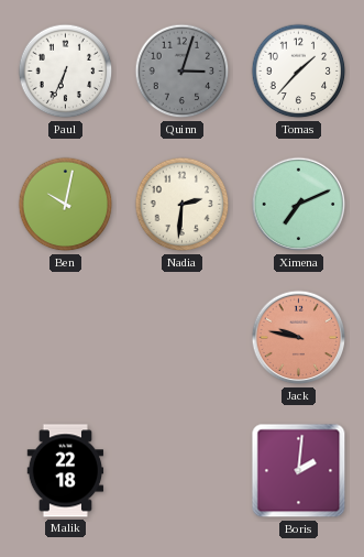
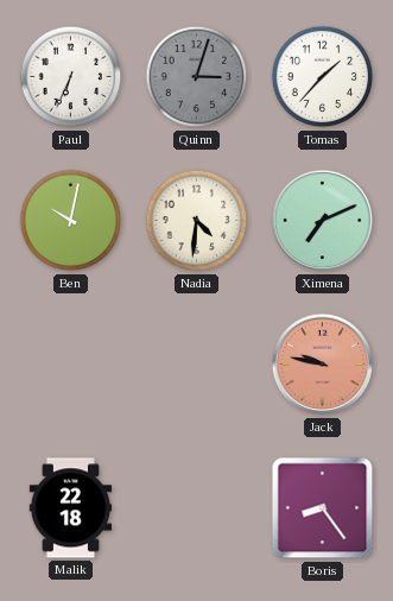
Nadia: 2:31 -> 4:31 (197, 221)
Boris: 2:01 -> 8:24 (323, 508)
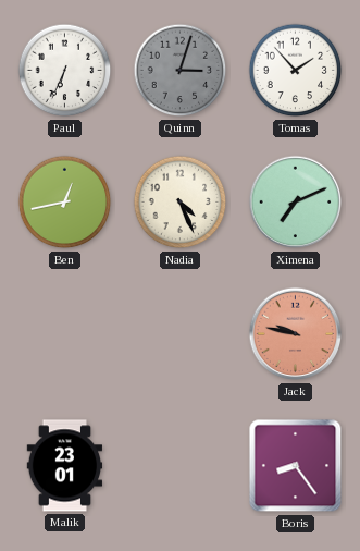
Tomas: 1:37 -> 1:53 (296, 71)
Ben: 10:02 -> 12:43 (65, 203)
Nadia: 4:31 -> 4:26 (181, 203)
Malik: 22:18 -> 23:01 (65, 466)
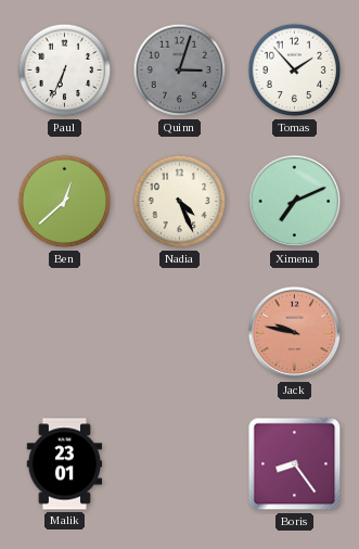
Ben: 12:43 -> 12:38 (65, 202)
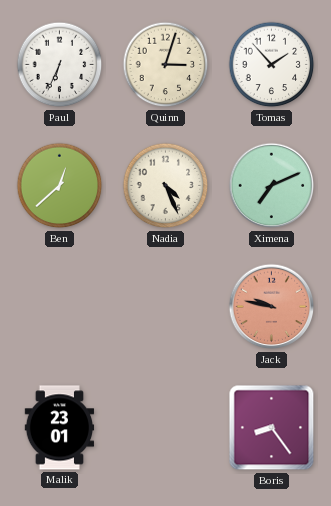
Quinn dial: grey -> cream (166, 65)
